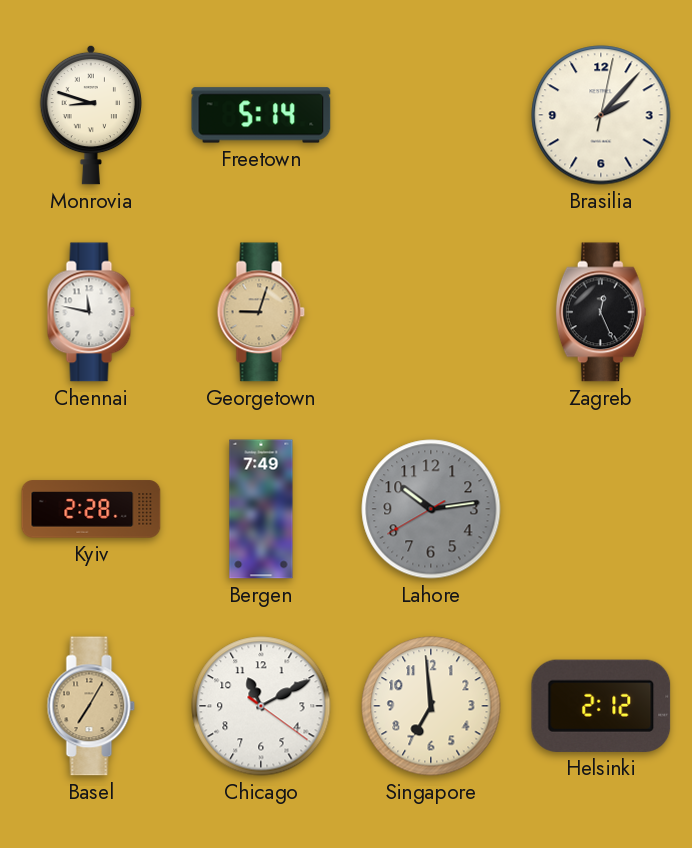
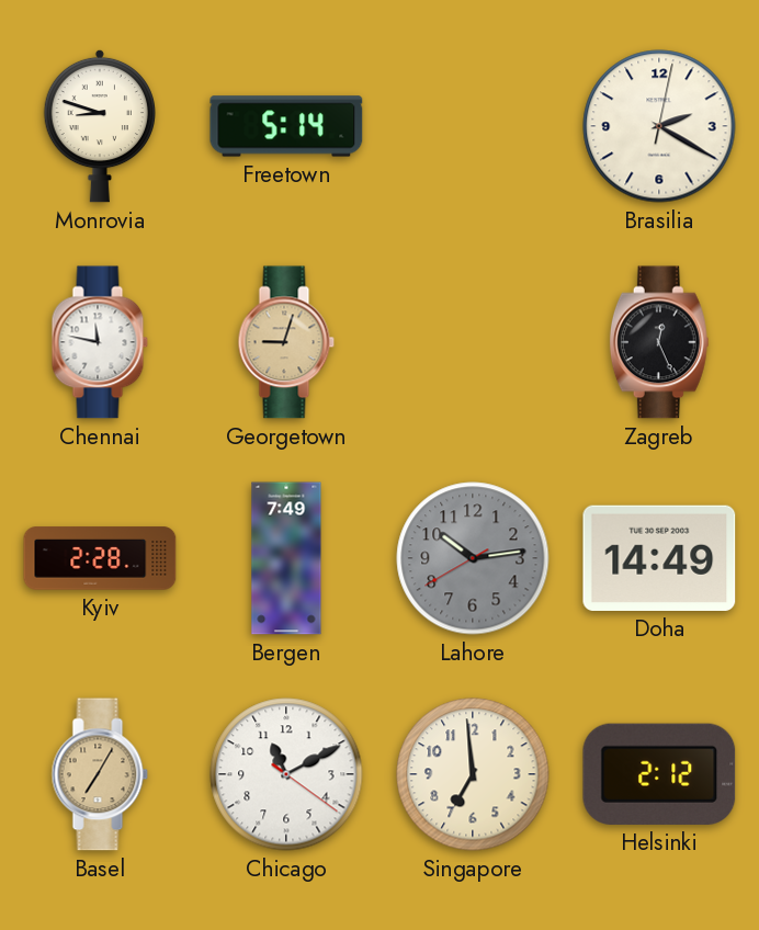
Brasilia: 2:07 -> 2:20 (659, 126)
Doha: none -> 14:49 (659, 558)
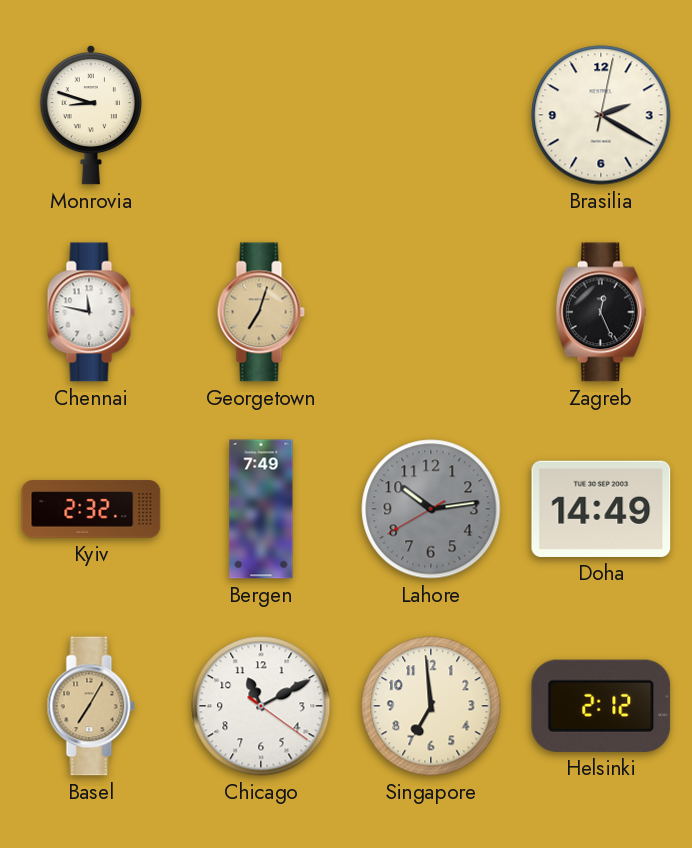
Freetown: 5:14 -> none (286, 126)
Georgetown: 9:03 -> 7:03 (261, 312)
Kyiv: 2:28 -> 2:32 (91, 509)
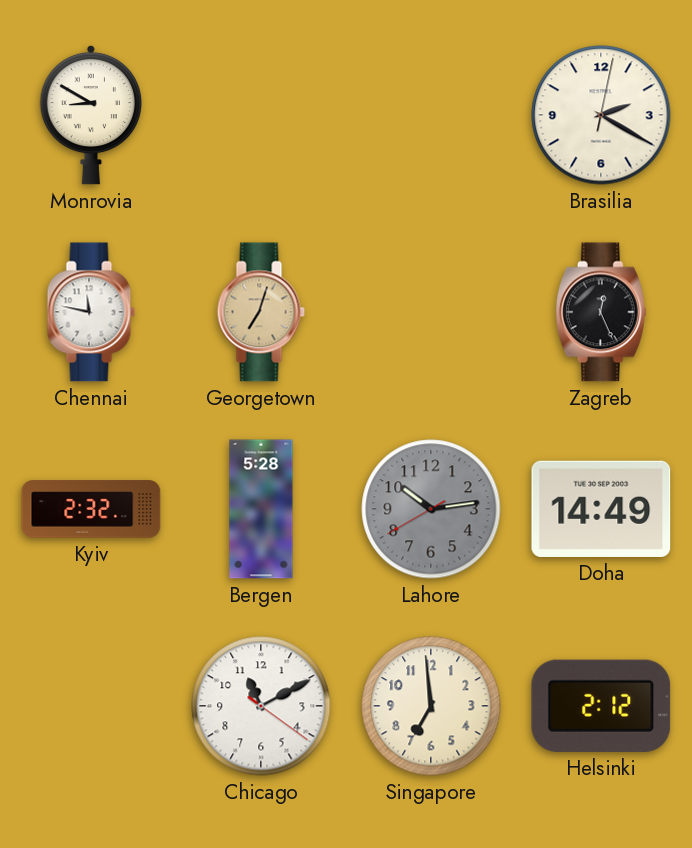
Monrovia: 8:48 -> 8:50 (90, 115)
Bergen: 7:49 -> 5:28 (261, 509)
Basel: 7:05 -> none (91, 706)
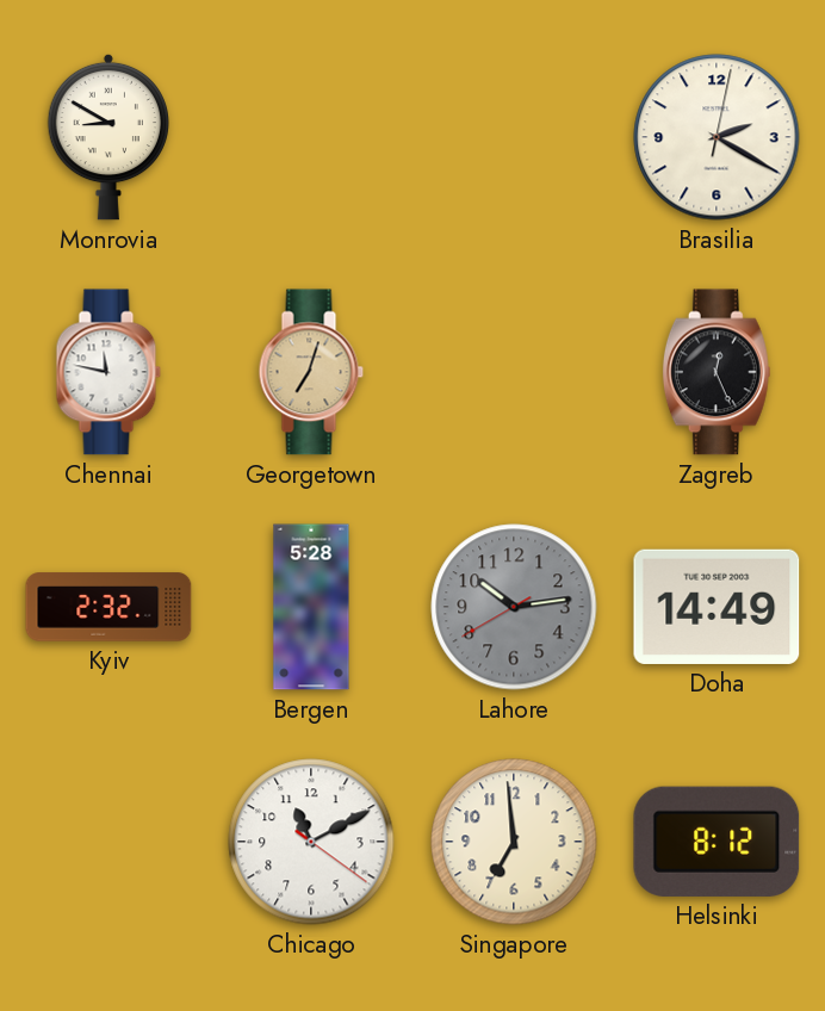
Helsinki: 2:12 -> 8:12 (717, 842)
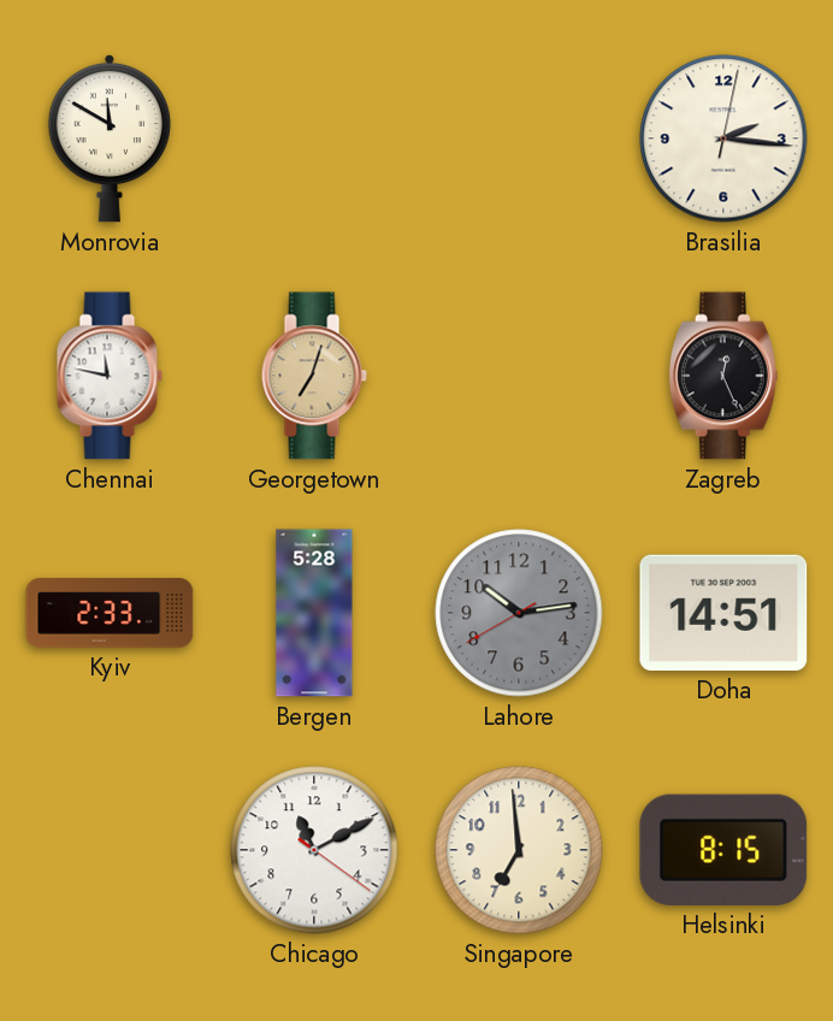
Monrovia: 8:50 -> 11:50 (108, 138)
Brasilia: 2:20 -> 2:16 (723, 138)
Kyiv: 2:32 -> 2:33 (110, 613)
Doha: 14:49 -> 14:51 (723, 613)
Helsinki: 8:12 -> 8:15 (723, 850)
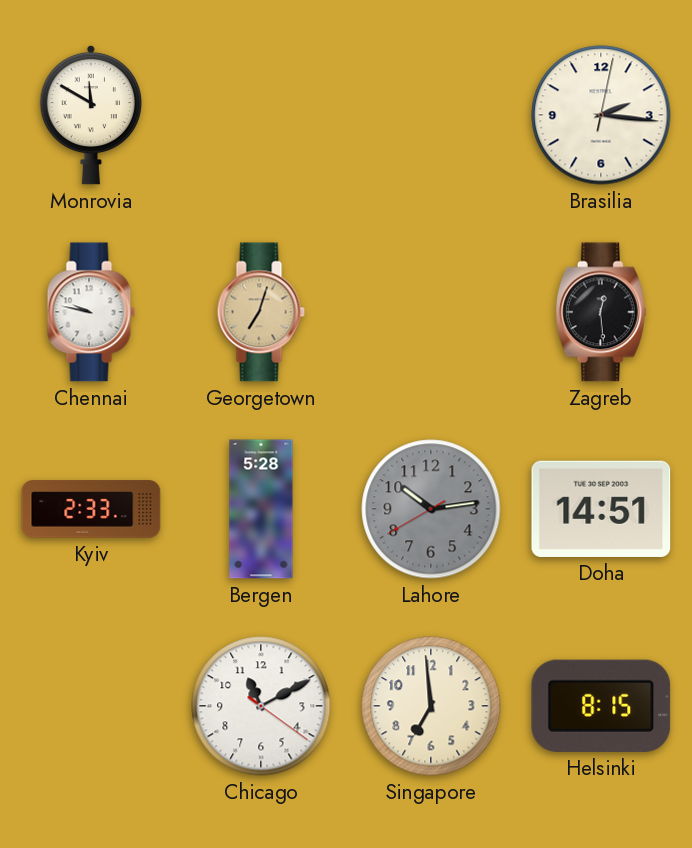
Chennai: 11:47 -> 9:47 (91, 312)
Zagreb: 12:26 -> 12:29 (601, 312)
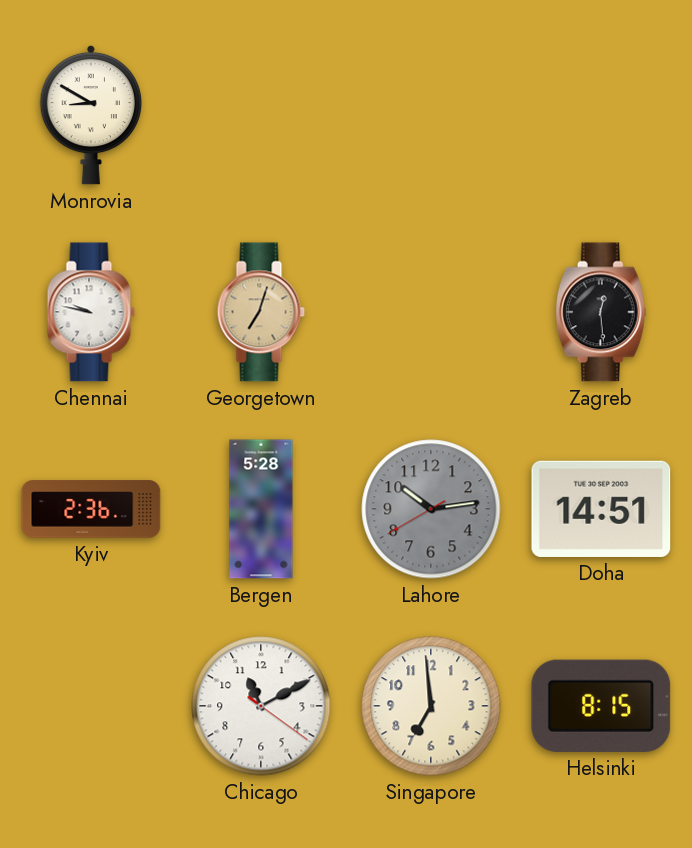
Monrovia: 11:50 -> 8:50 (90, 115)
Brasilia: 2:16 -> none (601, 115)
Kyiv: 2:33 -> 2:36 (91, 509)
